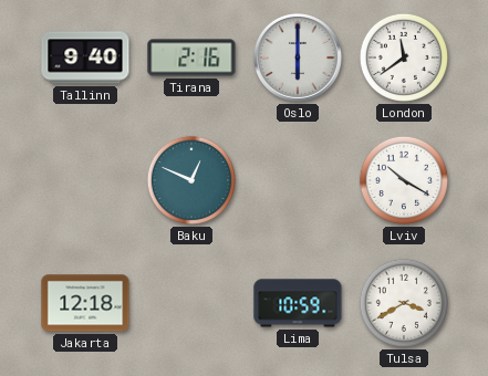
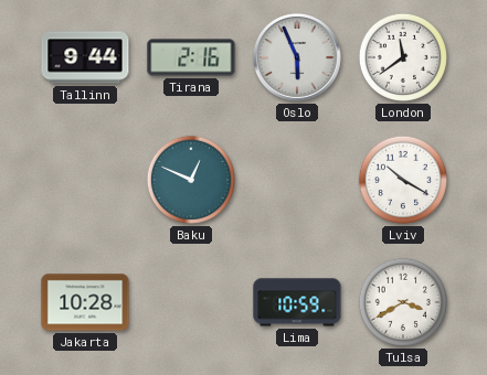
Tallinn: 9:40 -> 9:44 (85, 57)
Oslo: 6:00 -> 5:56 (297, 57)
Jakarta: 12:18 -> 10:28 (85, 302)
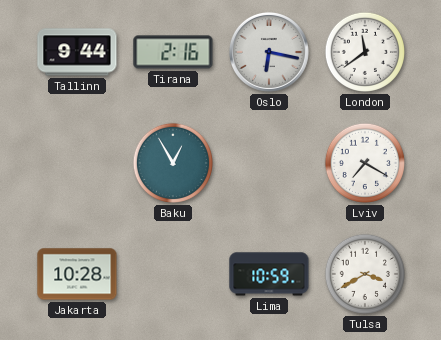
Oslo: 5:56 -> 6:17 (269, 52)
Baku: 12:49 -> 12:55 (173, 163)
Lviv: 10:20 -> 7:20 (365, 163)
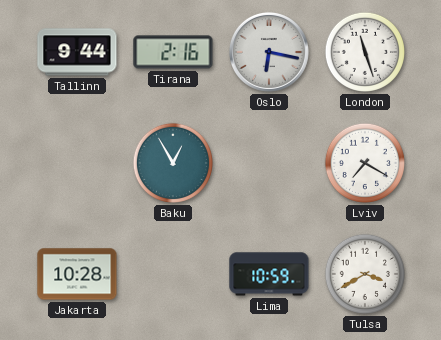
London: 11:39 -> 11:27 (365, 52)
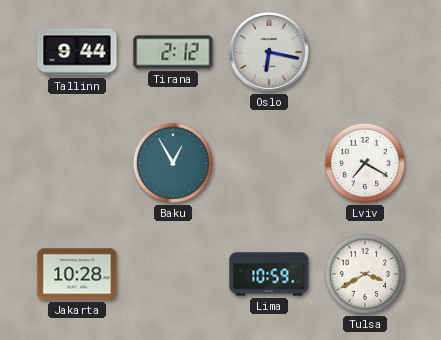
Tirana: 2:16 -> 2:12 (173, 52)
London: 11:27 -> none (365, 52)
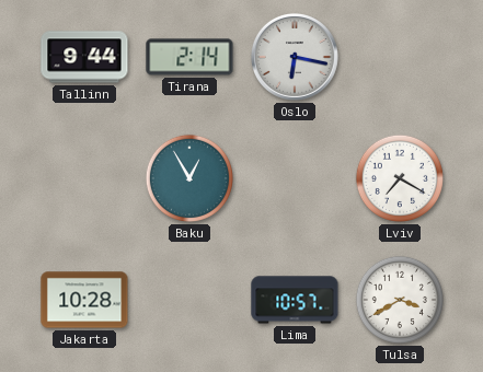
Tirana: 2:12 -> 2:14 (189, 57)
Lima: 10:59 -> 10:57 (295, 300)
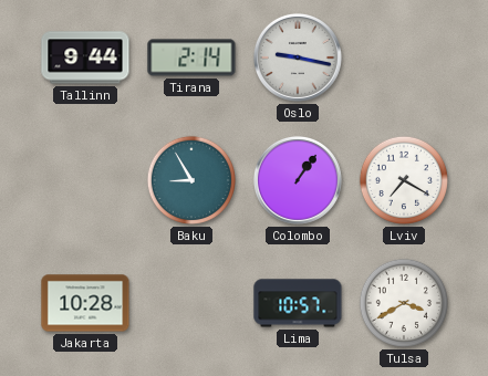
Oslo: 6:17 -> 9:17 (298, 58)
Baku: 12:55 -> 8:55 (191, 180)
Colombo: none -> 1:06 (298, 180)
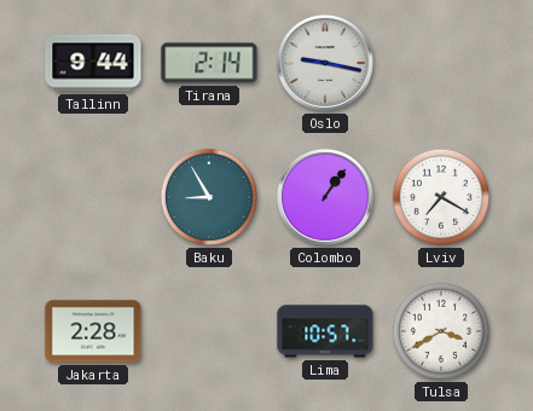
Jakarta: 10:28 -> 2:28 (93, 331)
